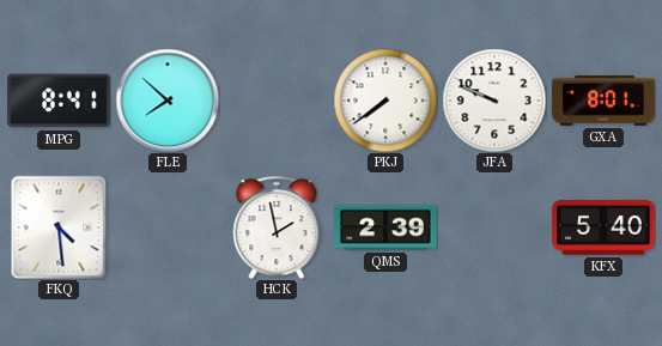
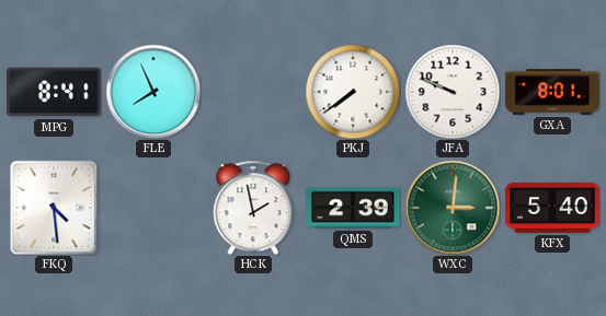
FLE: 7:52 -> 7:56 (153, 92)
WXC: none -> 3:01 (453, 208)
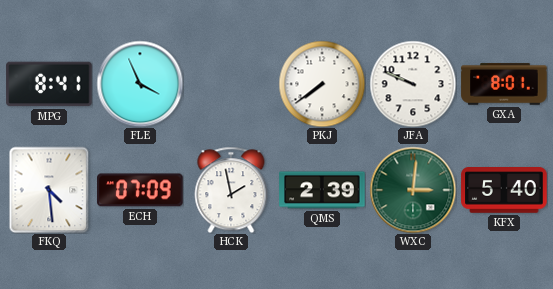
FLE: 7:56 -> 3:56 (140, 84)
ECH: none -> 07:09 (140, 190)
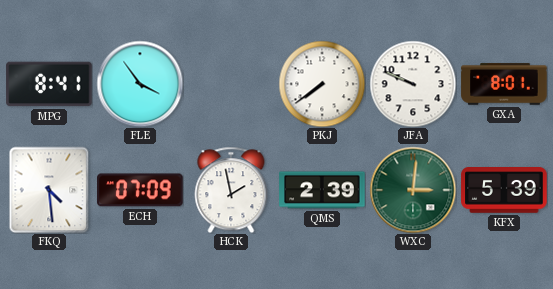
FLE: 3:56 -> 3:54 (140, 84)
KFX: 5:40 -> 5:39 (504, 190)
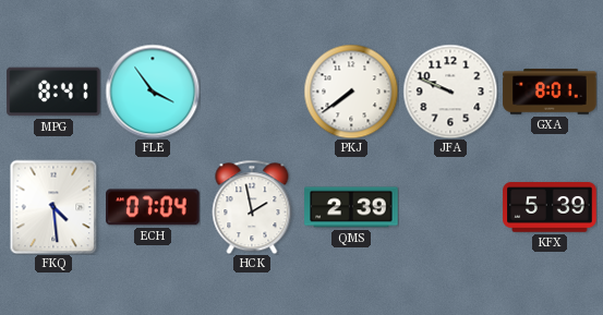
ECH: 07:09 -> 07:04 (153, 207)
WXC: 3:01 -> none (413, 190)
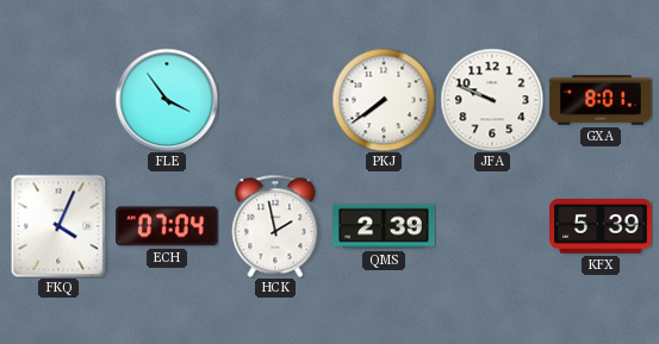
MPG: 8:41 -> none (53, 92)
FKQ: 4:29 -> 4:04 (58, 226)
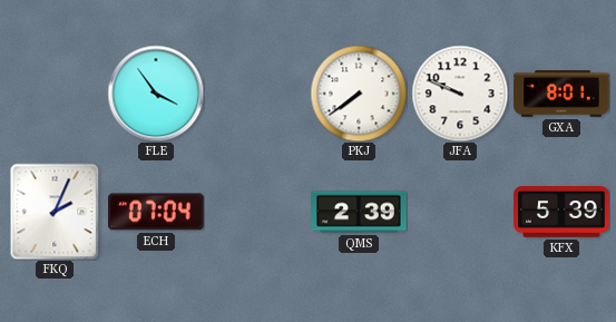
FKQ: 4:04 -> 2:04 (55, 212)
HCK: 1:58 -> none (275, 226)
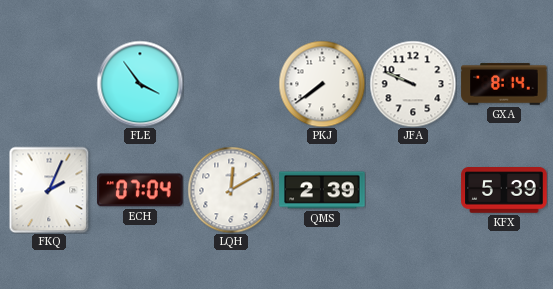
GXA: 8:01 -> 8:14 (504, 84)
LQH: none -> 12:10 (231, 190)
